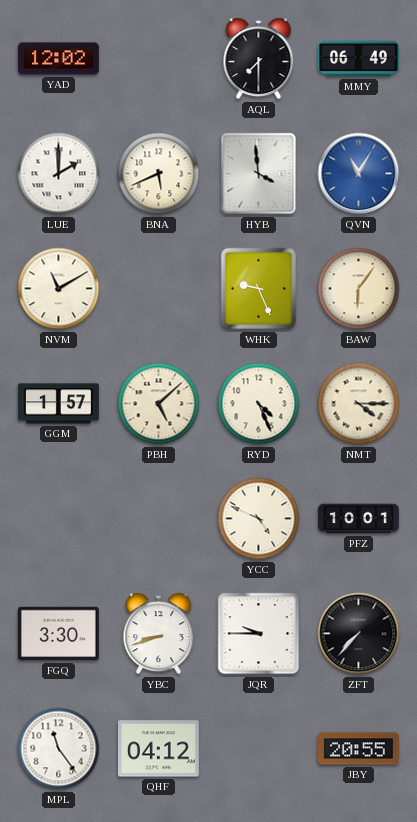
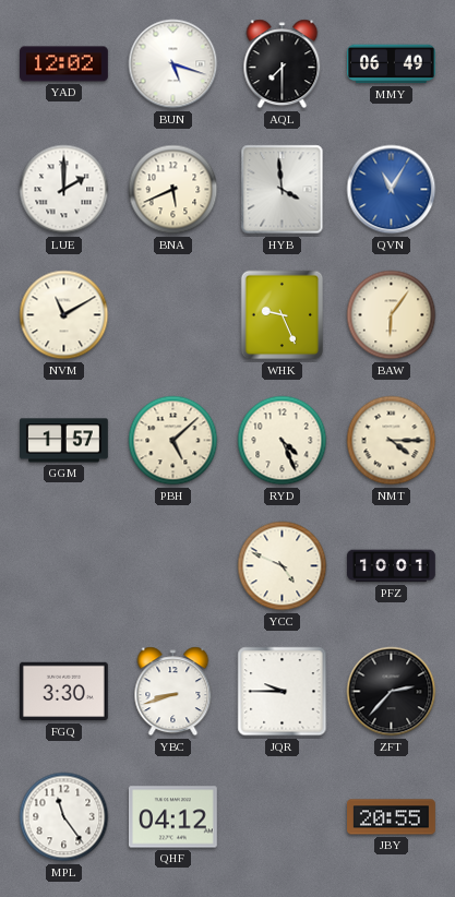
BUN: none -> 5:18 (173, 64)
ZFT: 7:37 -> 2:37 (392, 692)
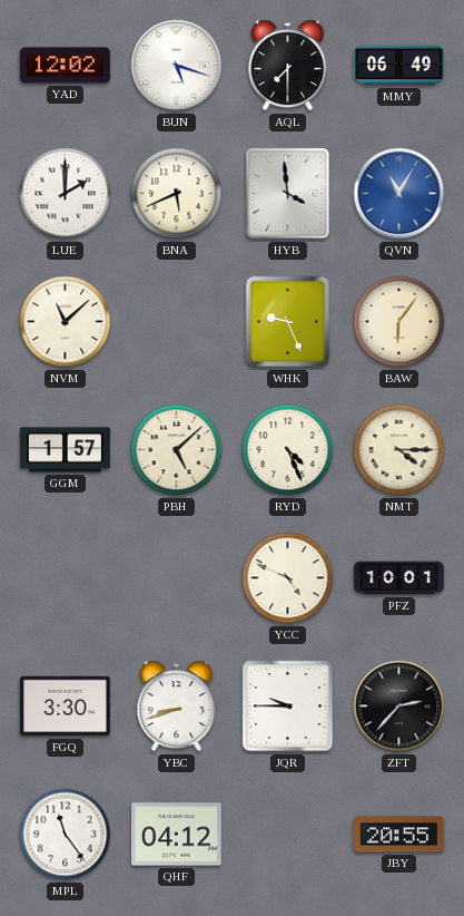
NVM: 11:10 -> 11:08 (66, 322)
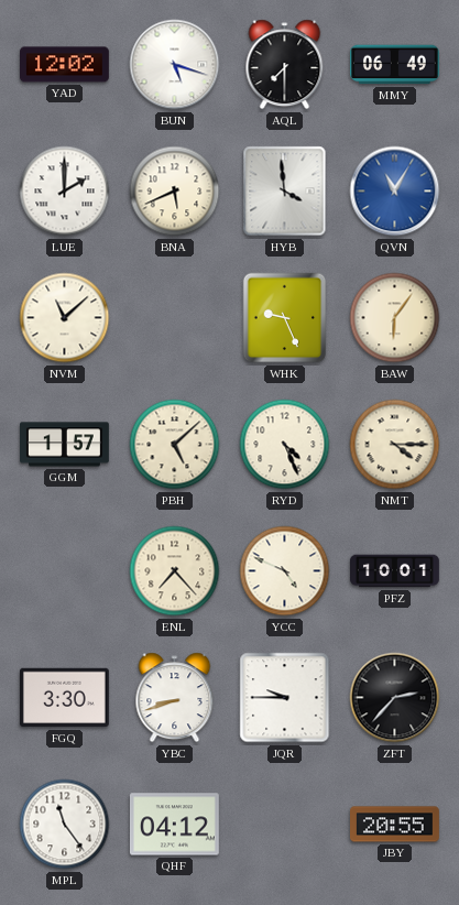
ENL: none -> 7:23 (175, 571)
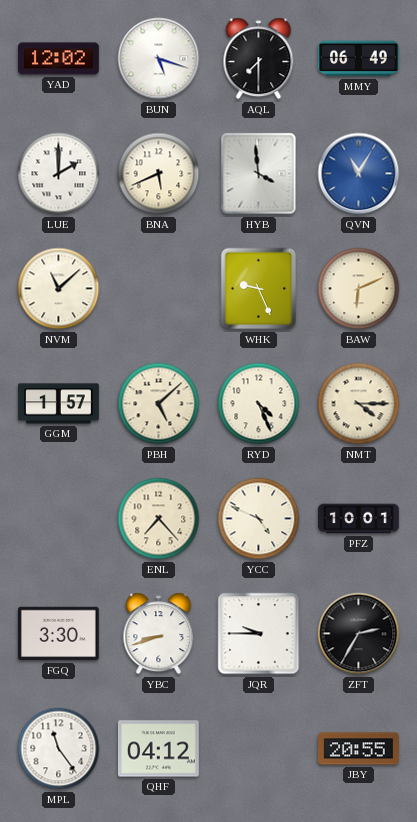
BAW: 6:06 -> 6:11 (359, 289)
ZFT: 2:37 -> 2:35 (359, 634)
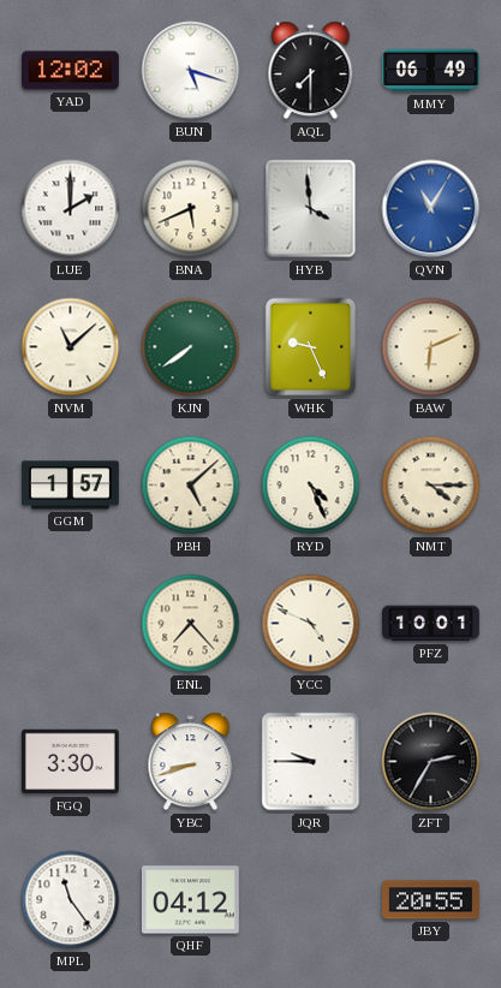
KJN: none -> 7:39 (191, 347)
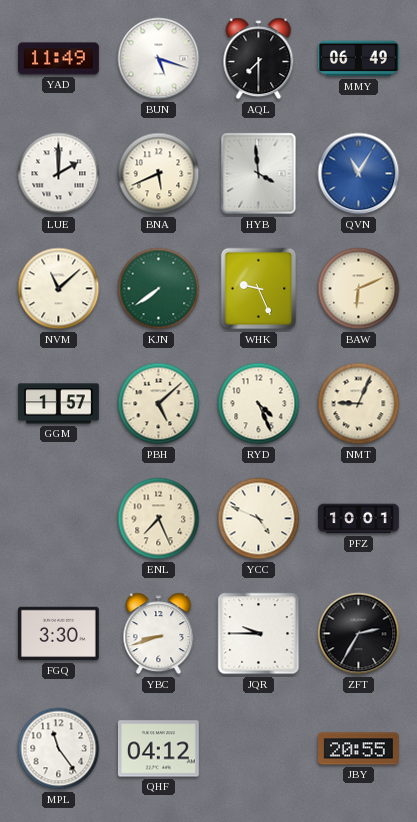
YAD: 12:02 -> 11:49 (59, 59)
NMT: 4:15 -> 9:04 (359, 404)
ENL: 7:23 -> 7:26 (159, 519)
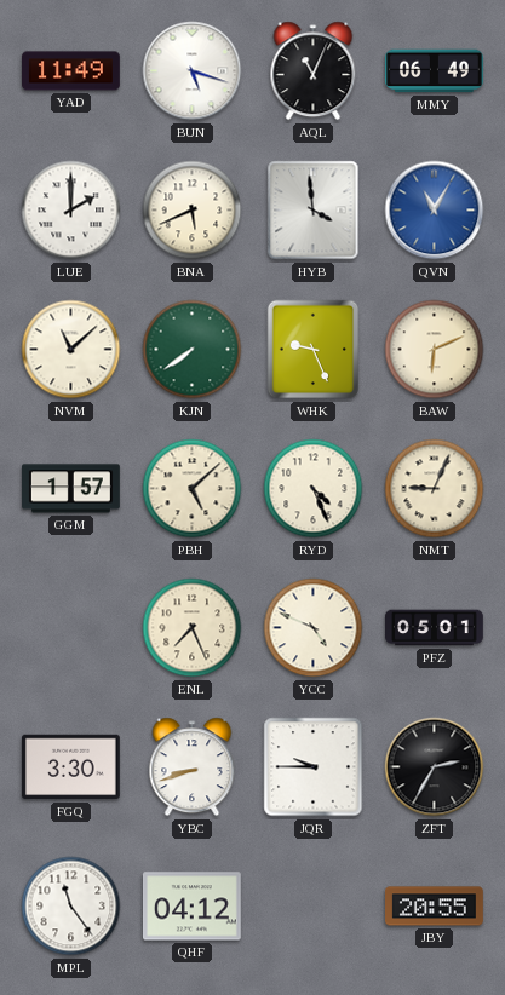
AQL: 7:30 -> 11:04 (314, 71)
PFZ: 10:01 -> 05:01 (435, 628)
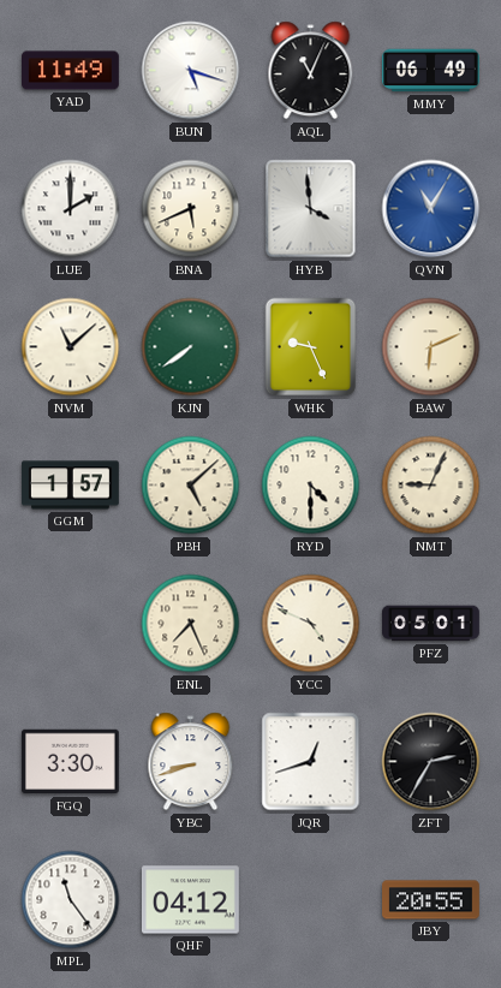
RYD: 4:26 -> 4:30 (311, 486)
JQR: 9:45 -> 12:42 (311, 762)
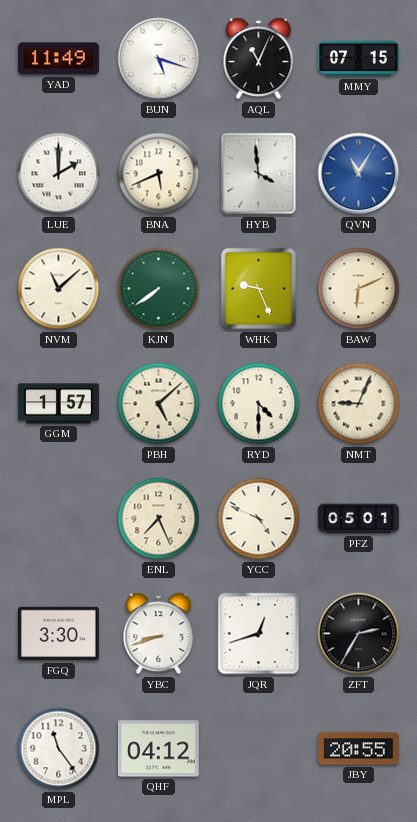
MMY: 06:49 -> 07:15 (359, 59)
